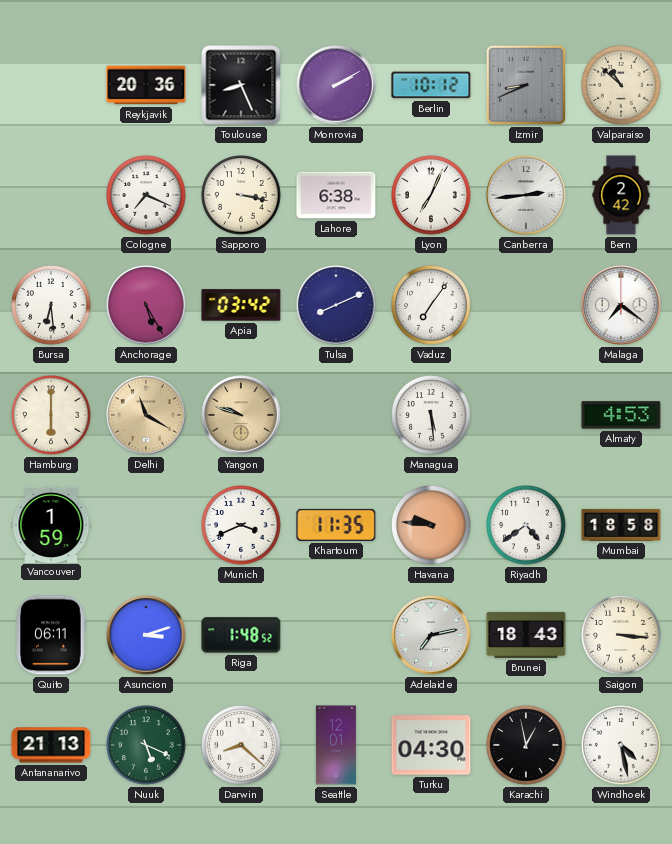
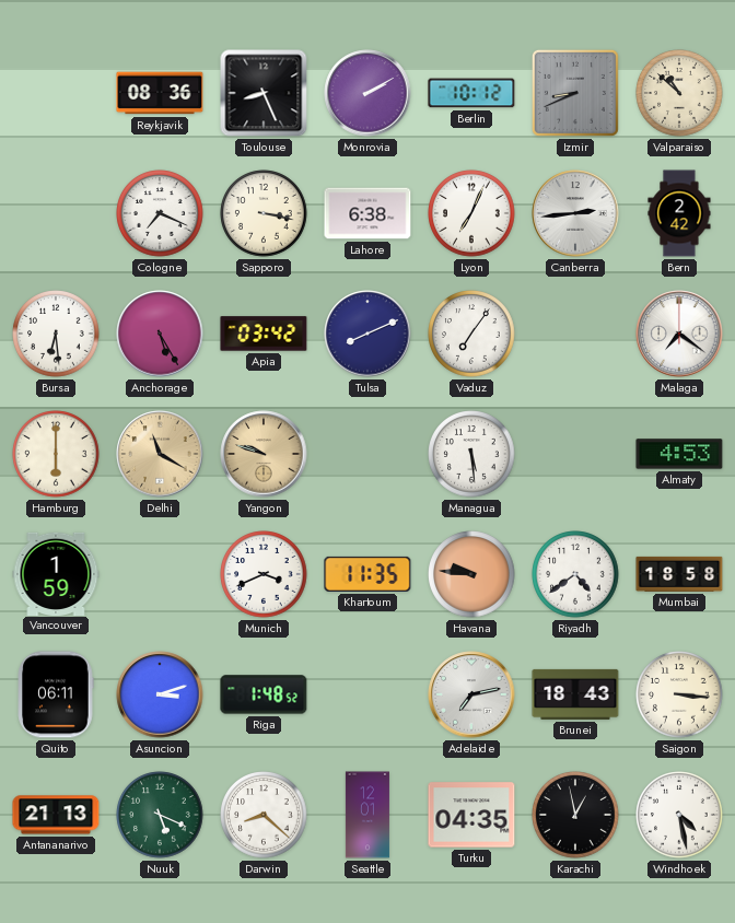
Reykjavik: 20:36 -> 08:36 (160, 93)
Turku: 04:30 -> 04:35 (471, 815)
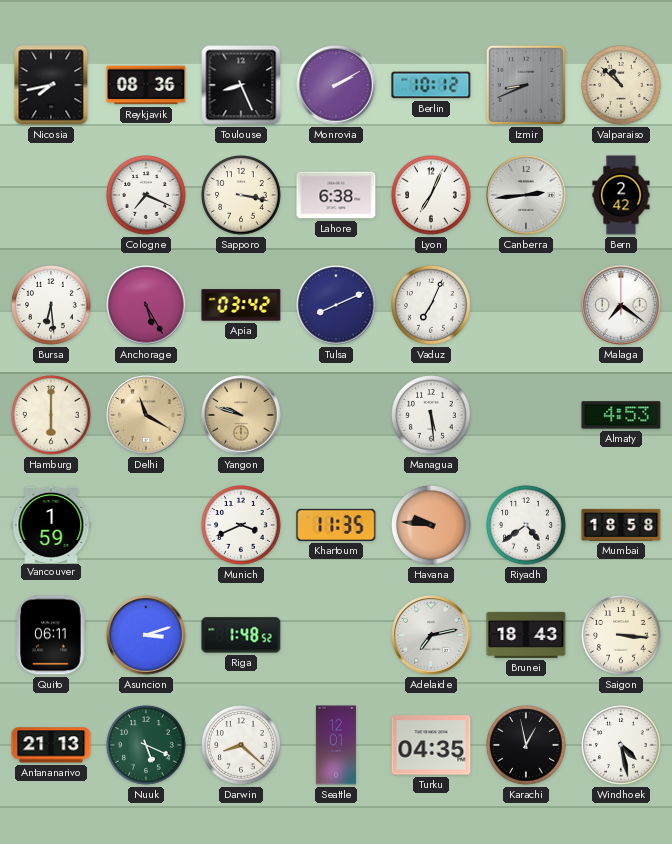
Nicosia: none -> 7:43 (51, 85)
Vaduz: 7:06 -> 7:04 (431, 305)
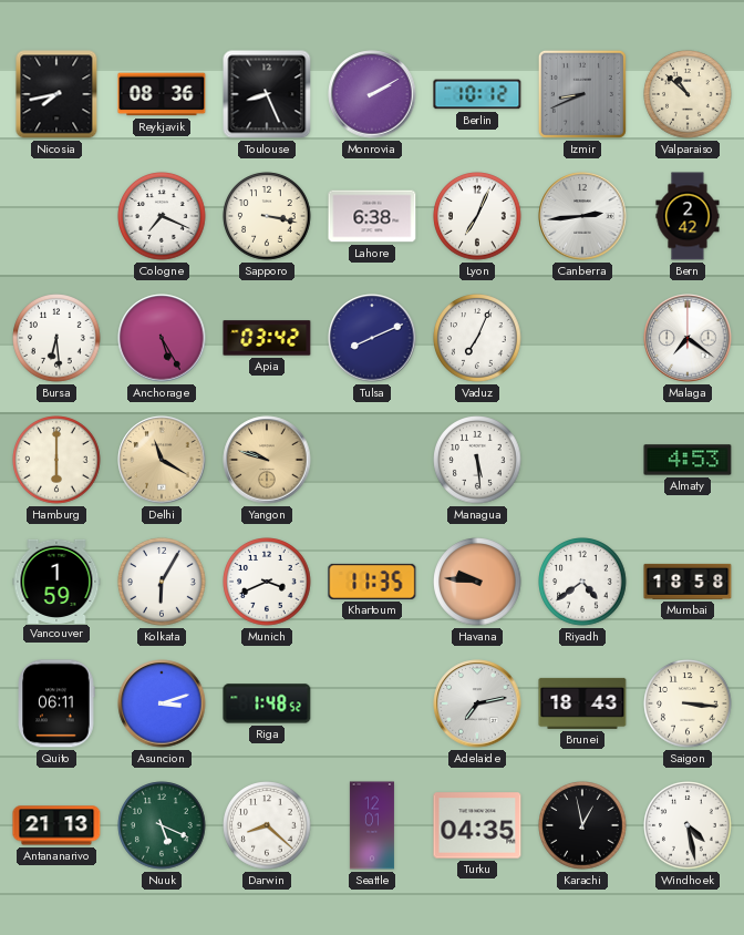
Kolkata: none -> 6:05 (162, 582)
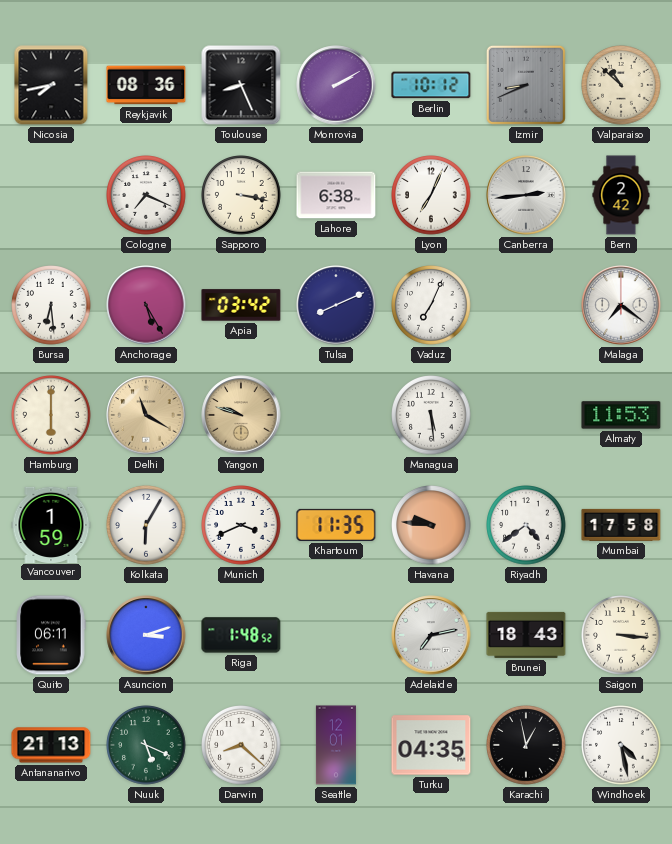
Almaty: 4:53 -> 11:53 (621, 415)
Mumbai: 18:58 -> 17:58 (621, 525)
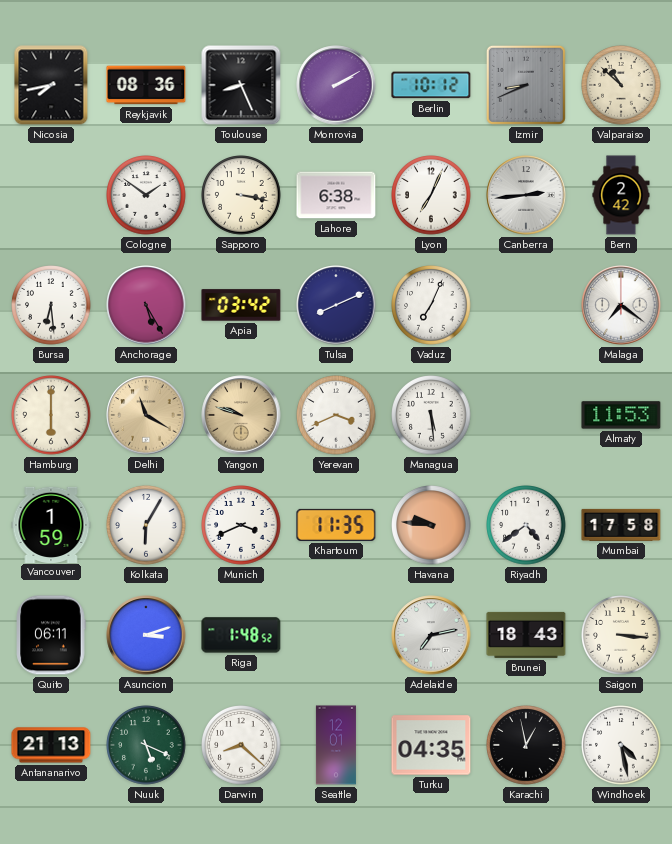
Cologne: 7:19 -> 1:51 (146, 195)
Yerevan: none -> 3:41 (336, 415)
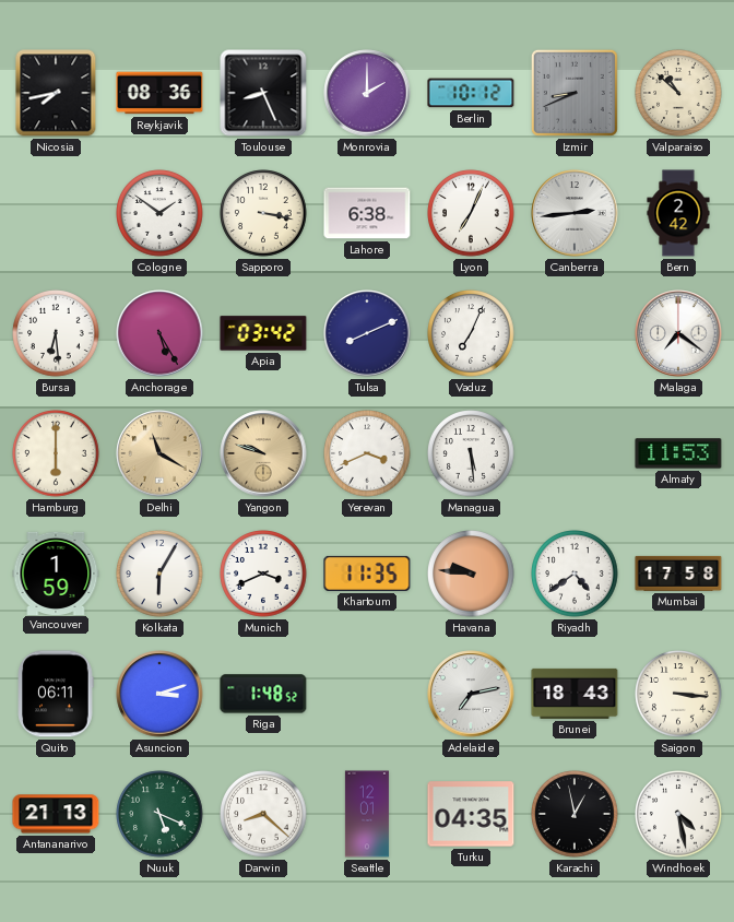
Monrovia: 2:10 -> 2:00 (367, 93)
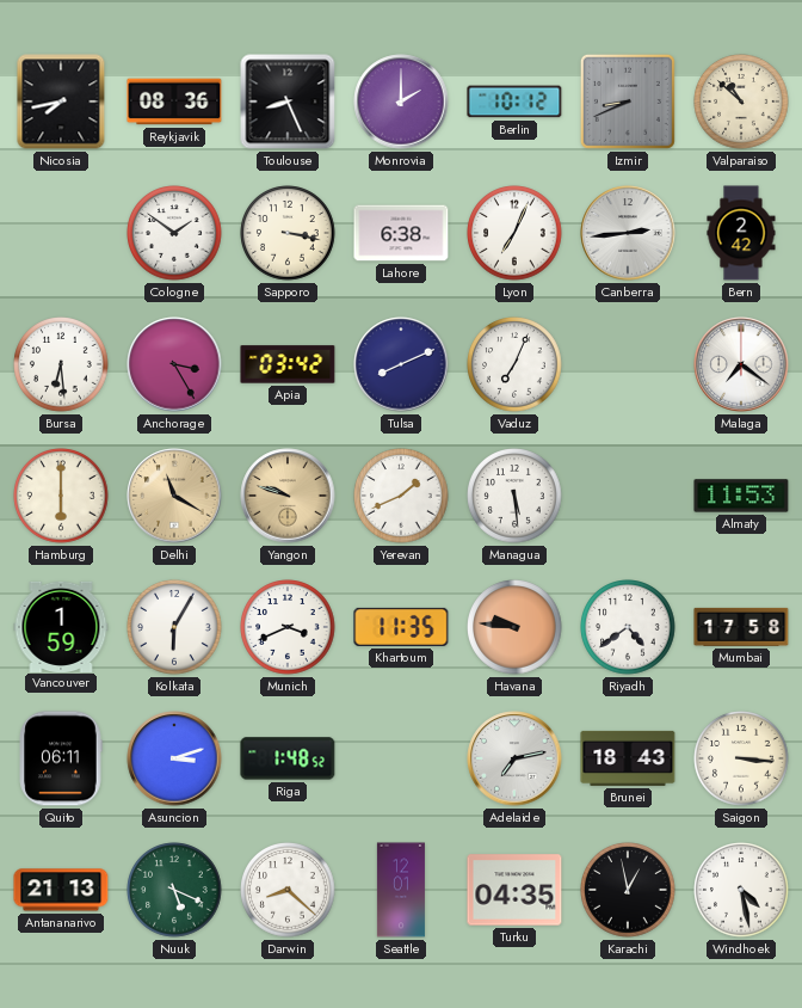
Anchorage: 5:25 -> 3:25 (174, 364)
Yerevan: 3:41 -> 1:41 (401, 496)
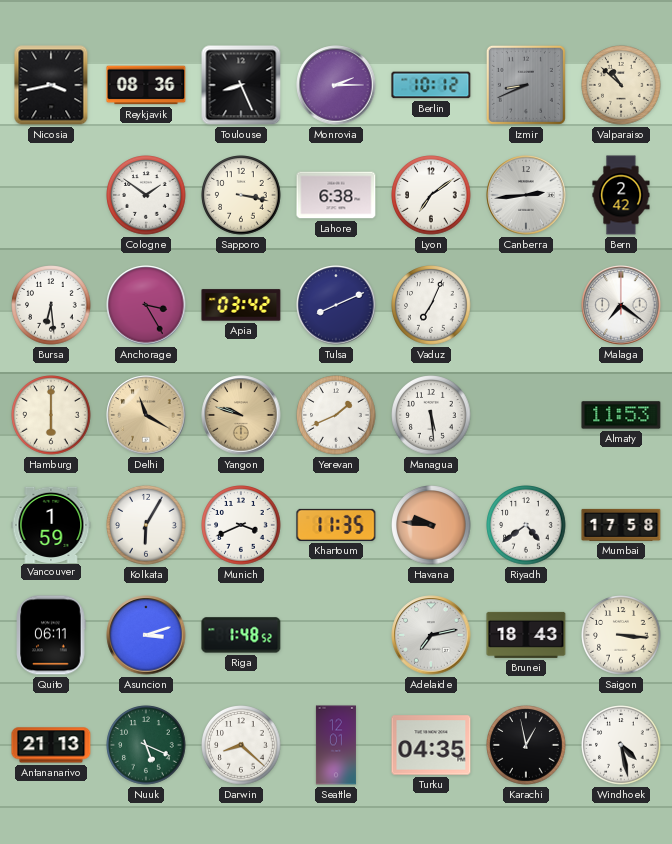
Nicosia: 7:43 -> 3:43 (51, 85)
Monrovia: 2:00 -> 2:15 (336, 85)
Lyon: 7:04 -> 7:09 (431, 195)
